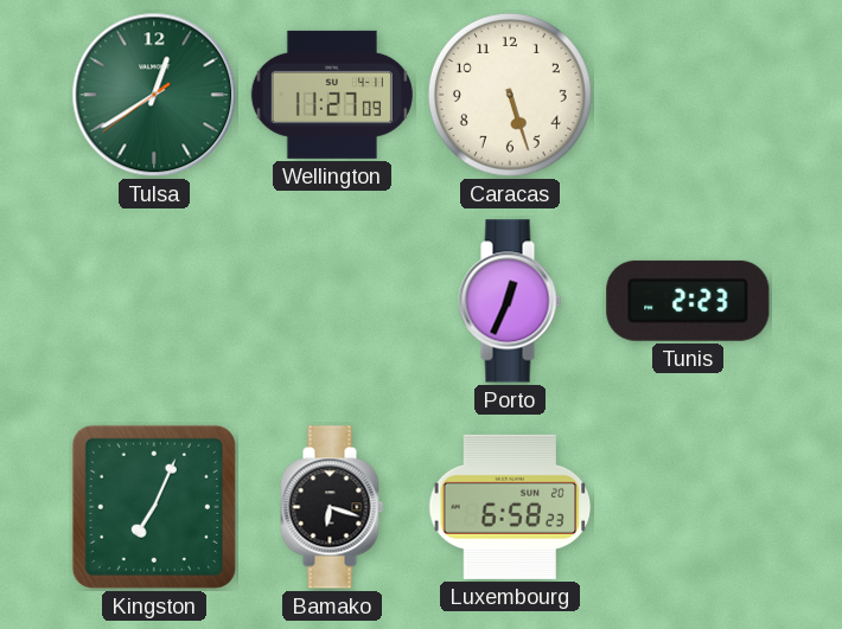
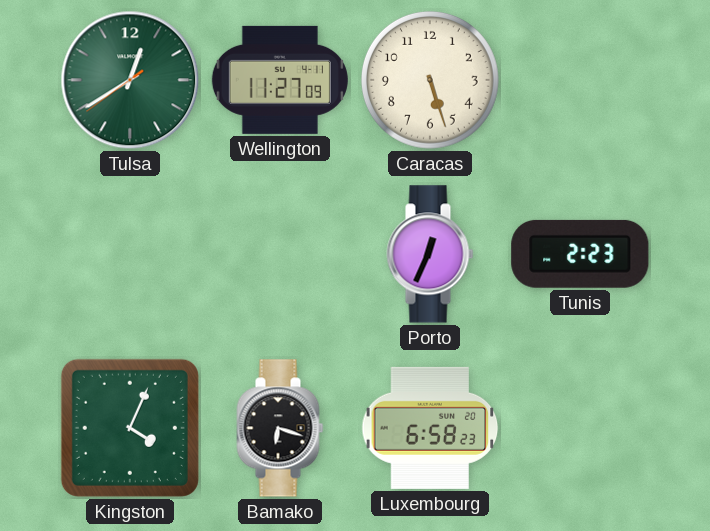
Kingston: 7:04 -> 4:04 (130, 428)
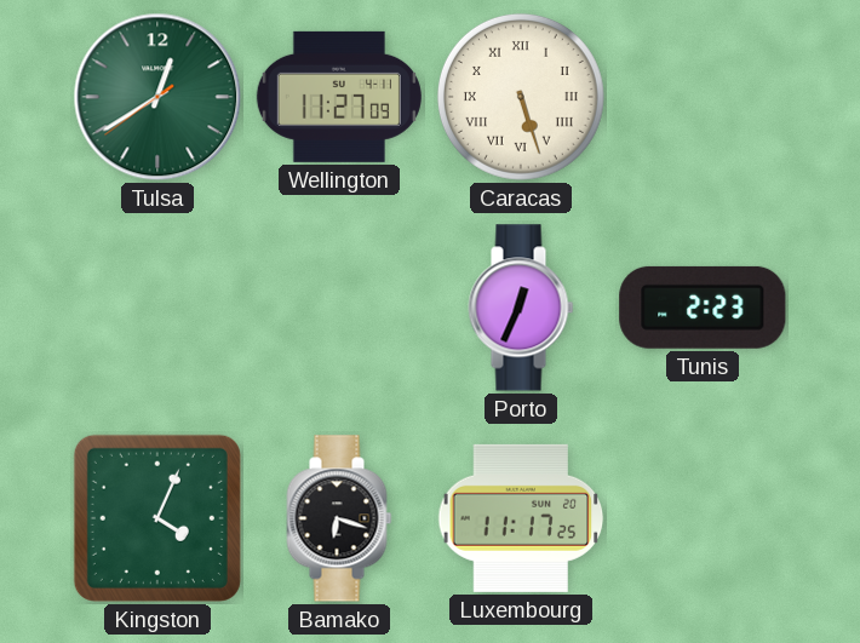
Caracas numerals: Arabic -> Roman (521, 97)
Luxembourg: 6:58 -> 11:17 (521, 518)
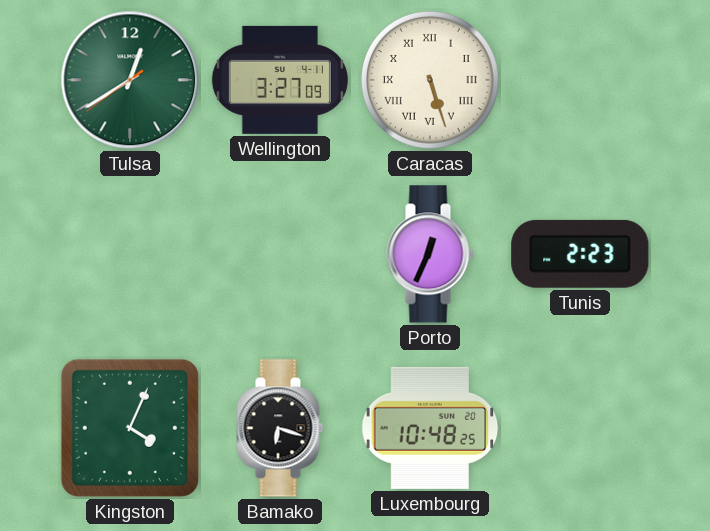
Wellington: 11:27 -> 3:27 (280, 80)
Luxembourg: 11:17 -> 10:48 (430, 428)
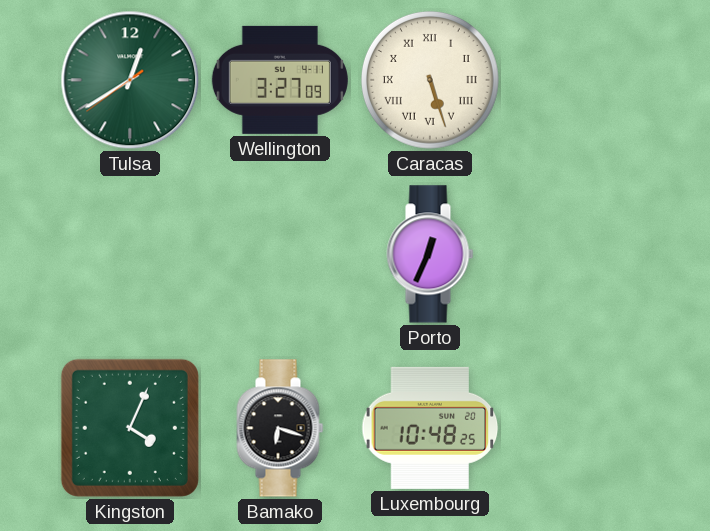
Tunis: 2:23 -> none (580, 254)
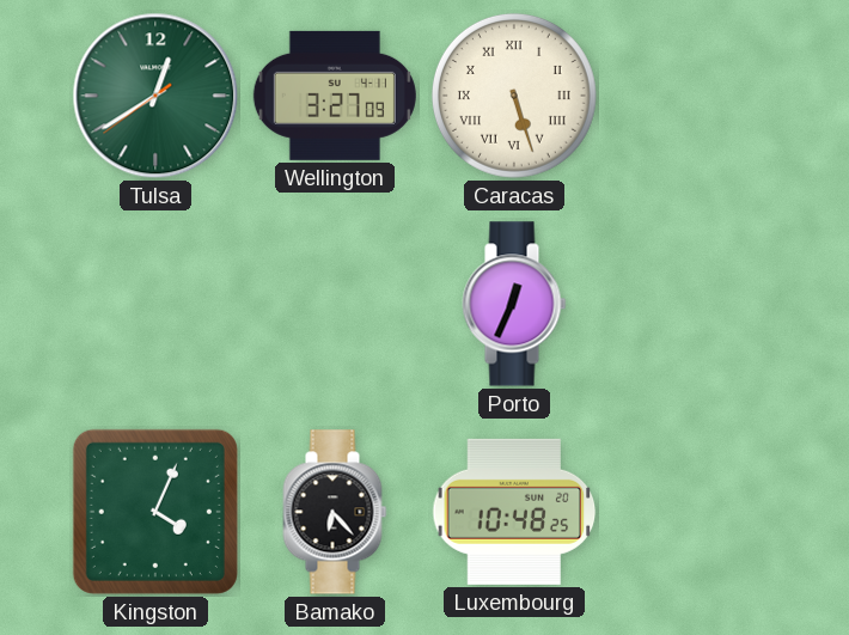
Bamako: 6:18 -> 6:23 (335, 512)
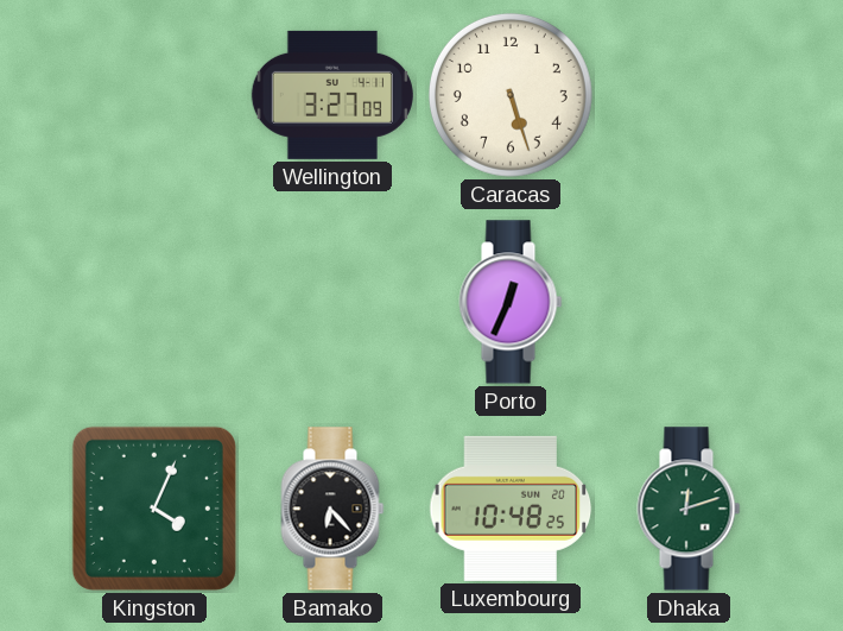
Tulsa: 12:39 -> none (155, 96)
Caracas numerals: Roman -> Arabic (511, 95)
Dhaka: none -> 12:12 (689, 509)
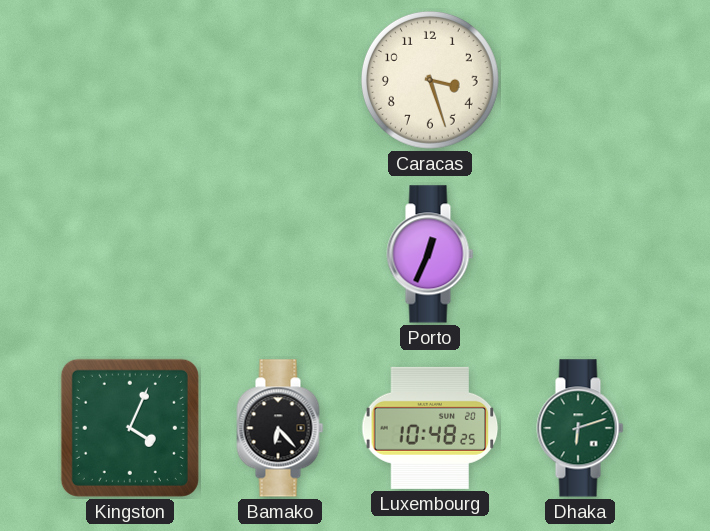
Wellington: 3:27 -> none (332, 95)
Caracas: 5:27 -> 3:27 (430, 80)
Dhaka: 12:12 -> 6:12 (580, 428)
